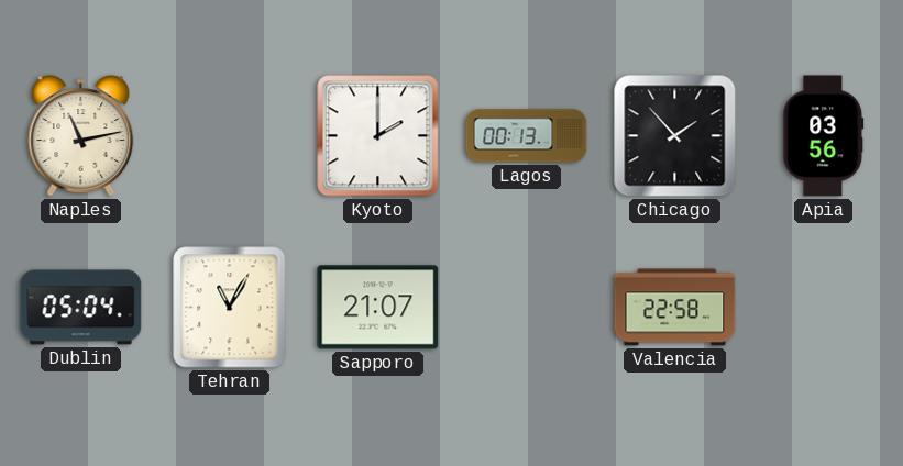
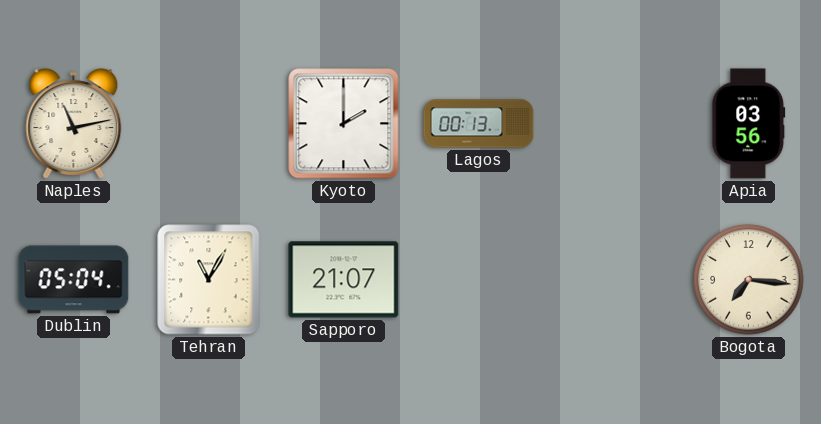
Chicago: 1:53 -> none (675, 136)
Valencia: 22:58 -> none (675, 308)
Bogota: none -> 7:16 (749, 280)
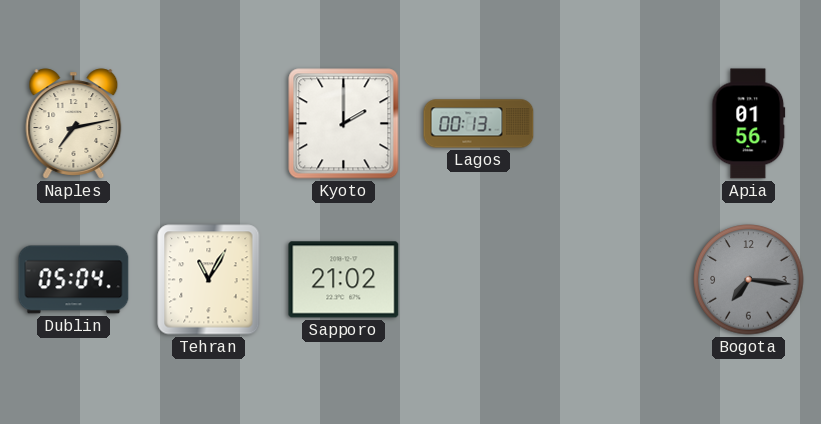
Naples: 11:13 -> 7:13 (74, 124)
Apia: 03:56 -> 01:56 (749, 124)
Sapporo: 21:07 -> 21:02 (344, 280)
Bogota dial: cream -> grey (749, 280)
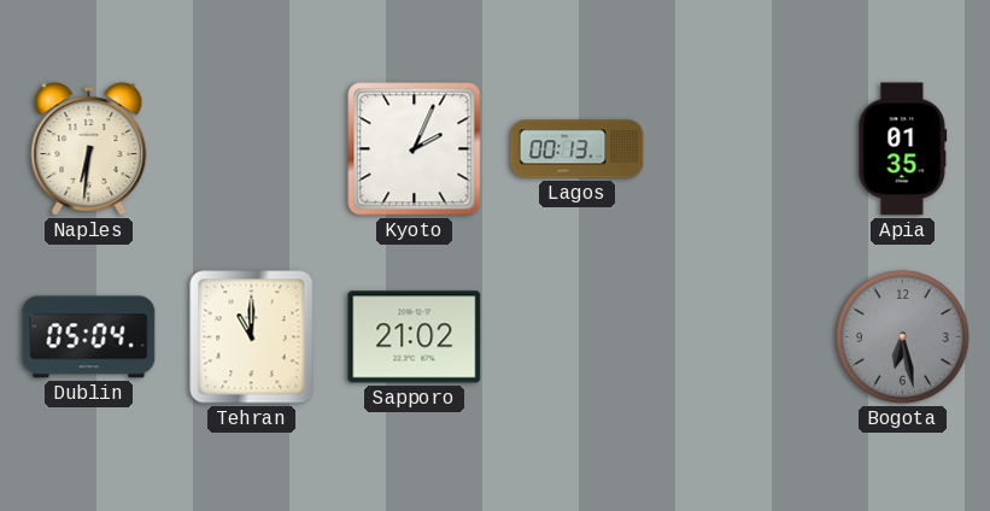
Naples: 7:13 -> 6:31 (89, 149)
Kyoto: 2:00 -> 2:04 (415, 149)
Apia: 01:56 -> 01:35 (903, 149)
Tehran: 11:05 -> 11:00 (252, 337)
Bogota: 7:16 -> 6:28 (903, 337)
